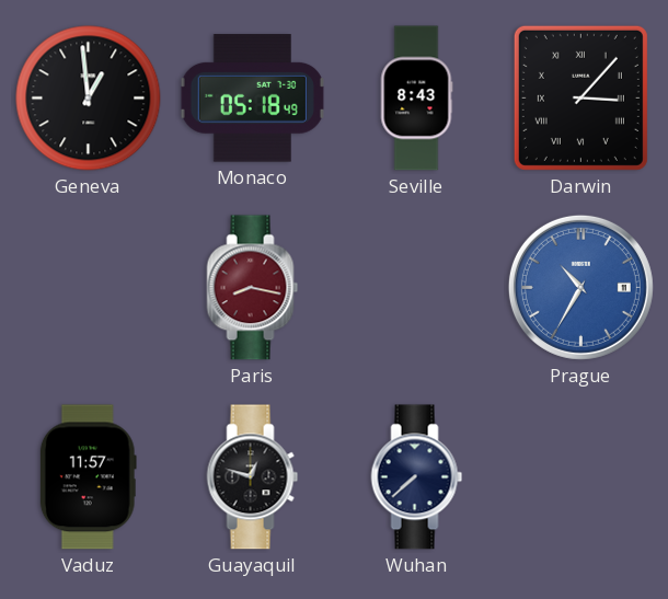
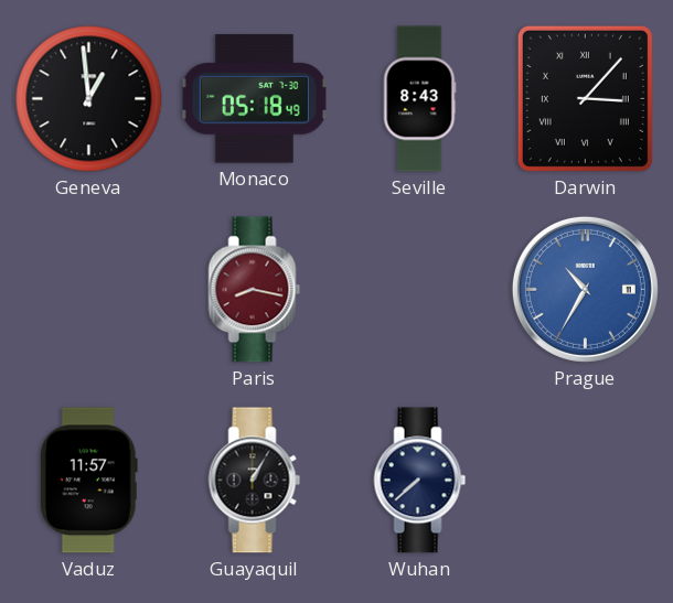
Guayaquil: 12:48 -> 1:05 (255, 481)
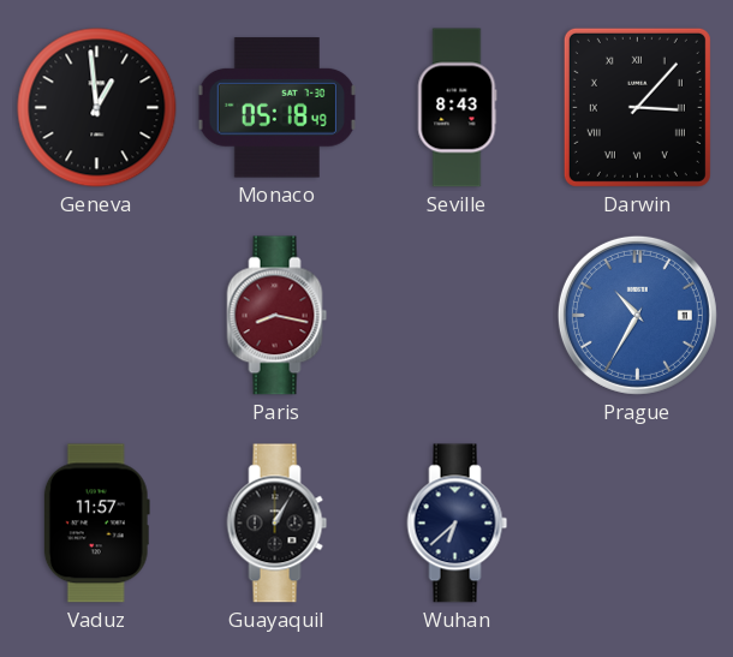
Wuhan: 7:38 -> 6:38 (458, 524)
